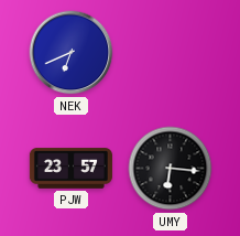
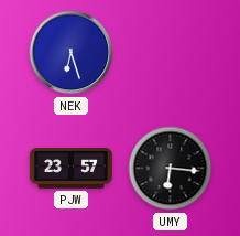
NEK: 6:41 -> 6:27 (72, 53)
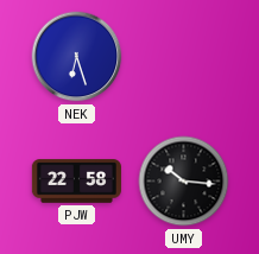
PJW: 23:57 -> 22:58 (76, 182)
UMY: 6:16 -> 10:16 (184, 182)
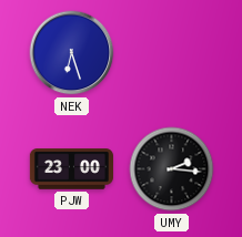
PJW: 22:58 -> 23:00 (71, 169)
UMY: 10:16 -> 2:16 (172, 169)
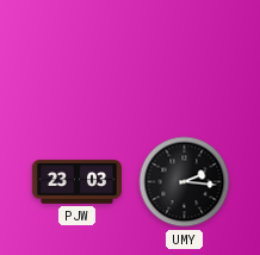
NEK: 6:27 -> none (72, 53)
PJW: 23:00 -> 23:03 (76, 182)
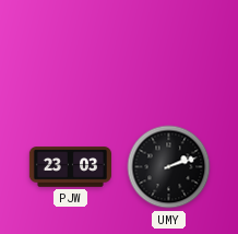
UMY: 2:16 -> 2:12 (169, 167)
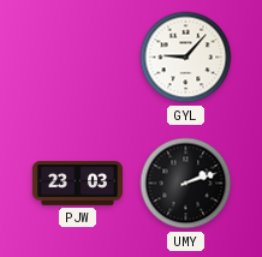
GYL: none -> 9:07 (186, 58)
